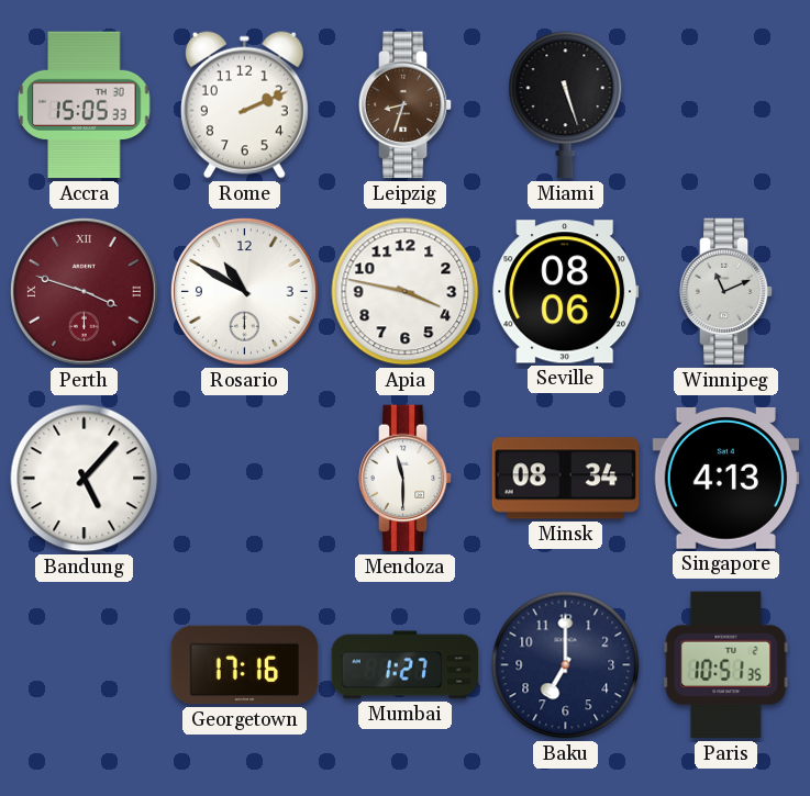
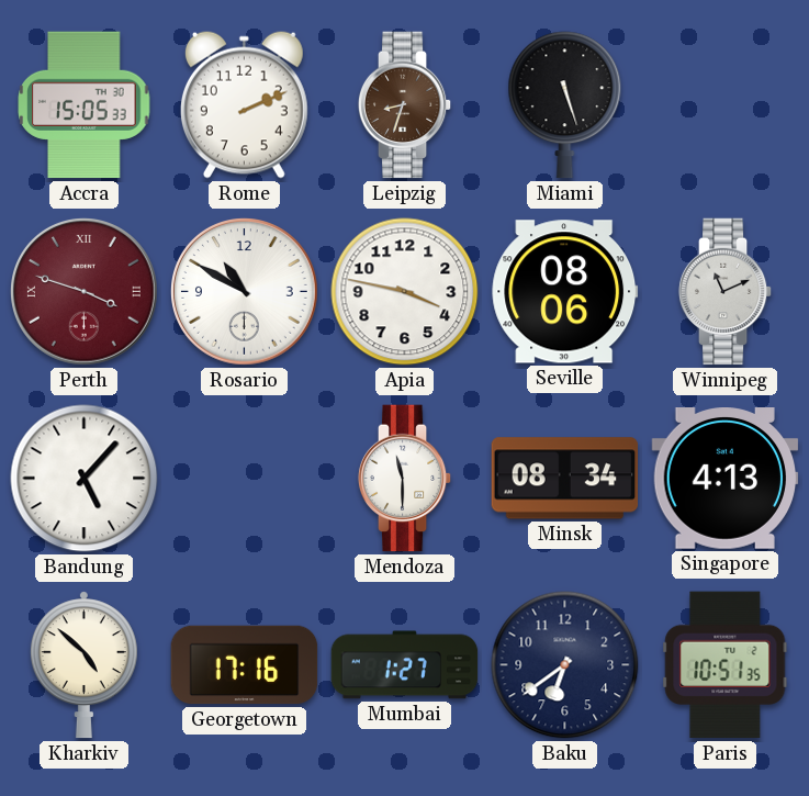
Kharkiv: none -> 4:52 (83, 665)
Baku: 7:00 -> 6:39 (565, 665)
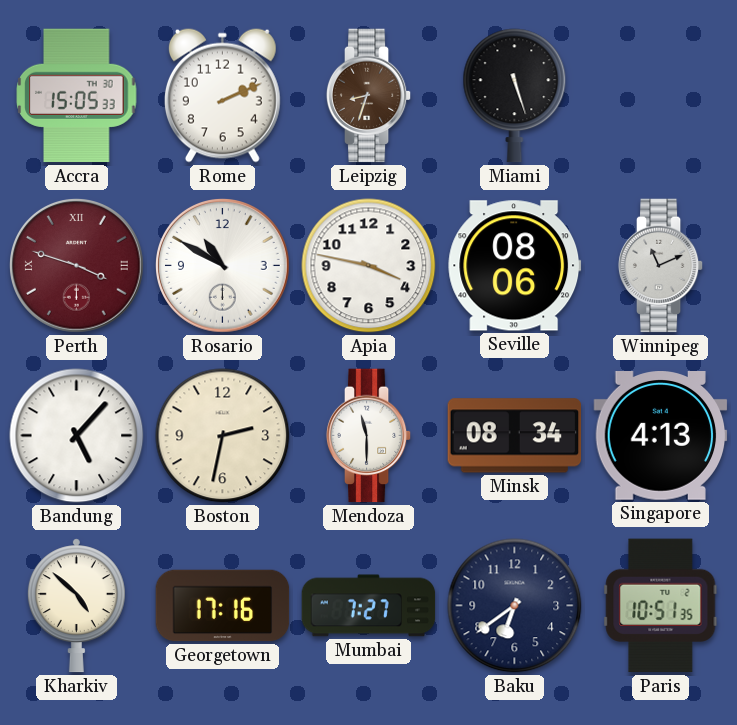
Boston: none -> 2:32 (223, 436)
Mumbai: 1:27 -> 7:27 (369, 606)
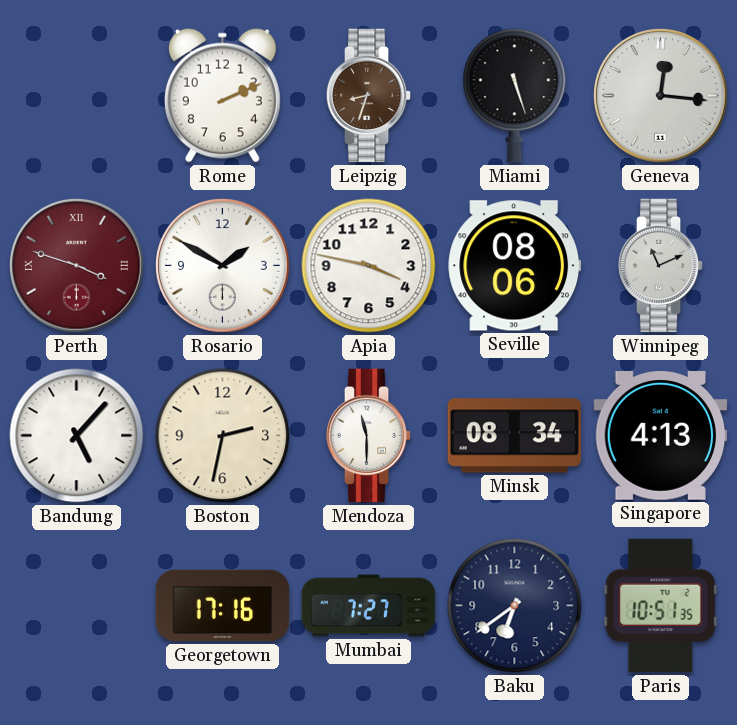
Accra: 15:05 -> none (77, 96)
Geneva: none -> 12:16 (661, 96)
Rosario: 10:50 -> 1:50 (223, 266)
Kharkiv: 4:52 -> none (76, 606)
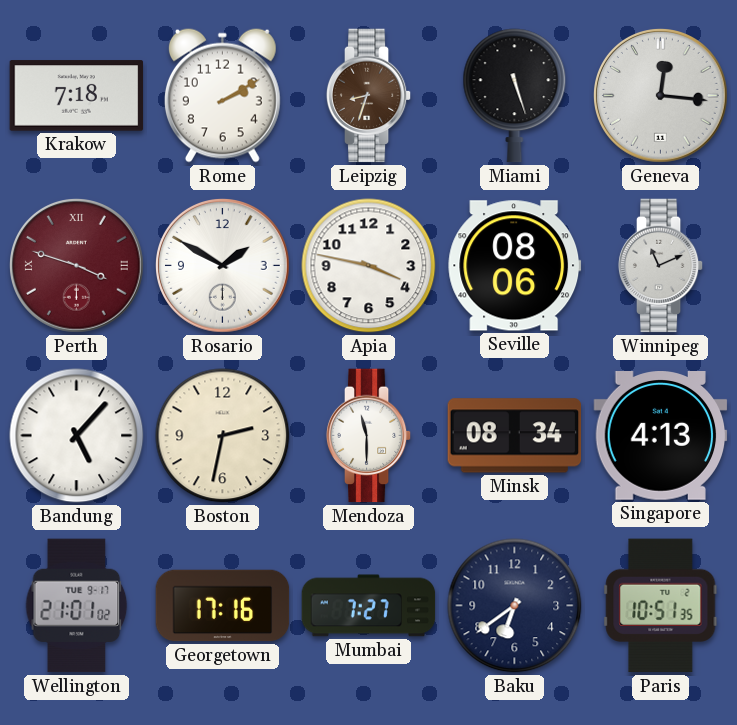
Krakow: none -> 7:18 (77, 96)
Rome: 2:11 -> 2:10 (222, 95)
Wellington: none -> 21:01 (77, 606)
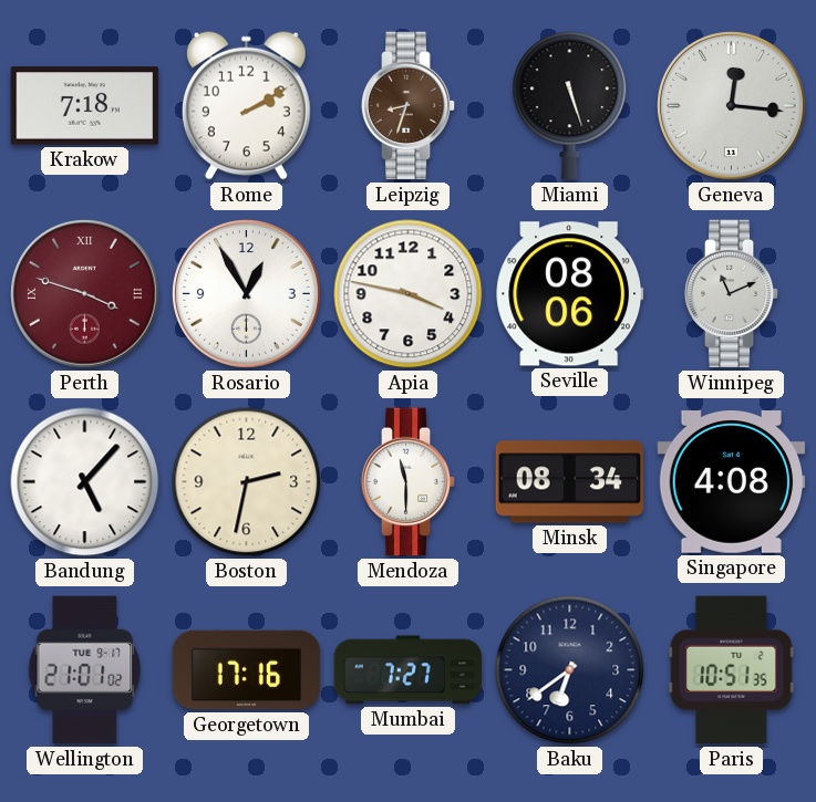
Rosario: 1:50 -> 12:55 (247, 294)
Singapore: 4:13 -> 4:08 (732, 482)
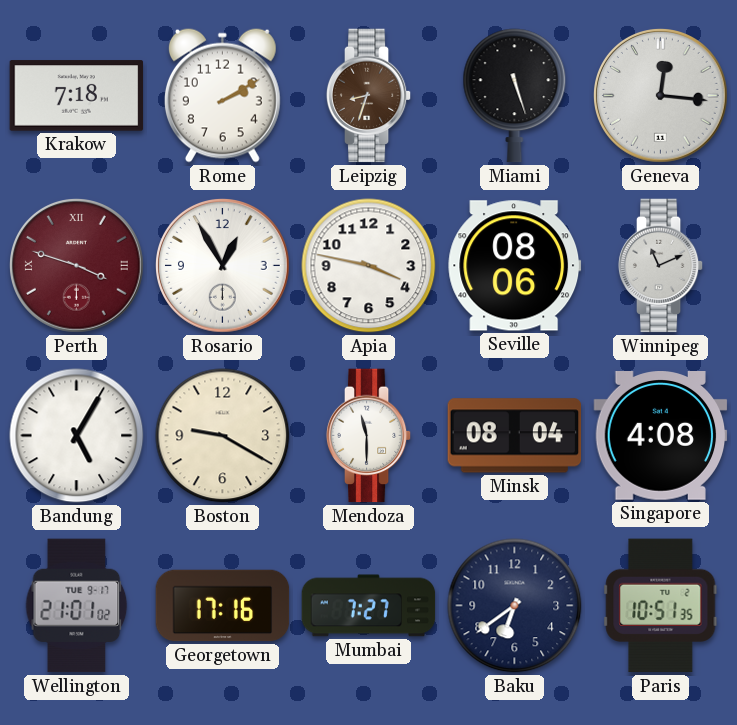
Bandung: 5:07 -> 5:05 (77, 436)
Boston: 2:32 -> 9:20 (223, 436)
Minsk: 08:34 -> 08:04 (515, 436)
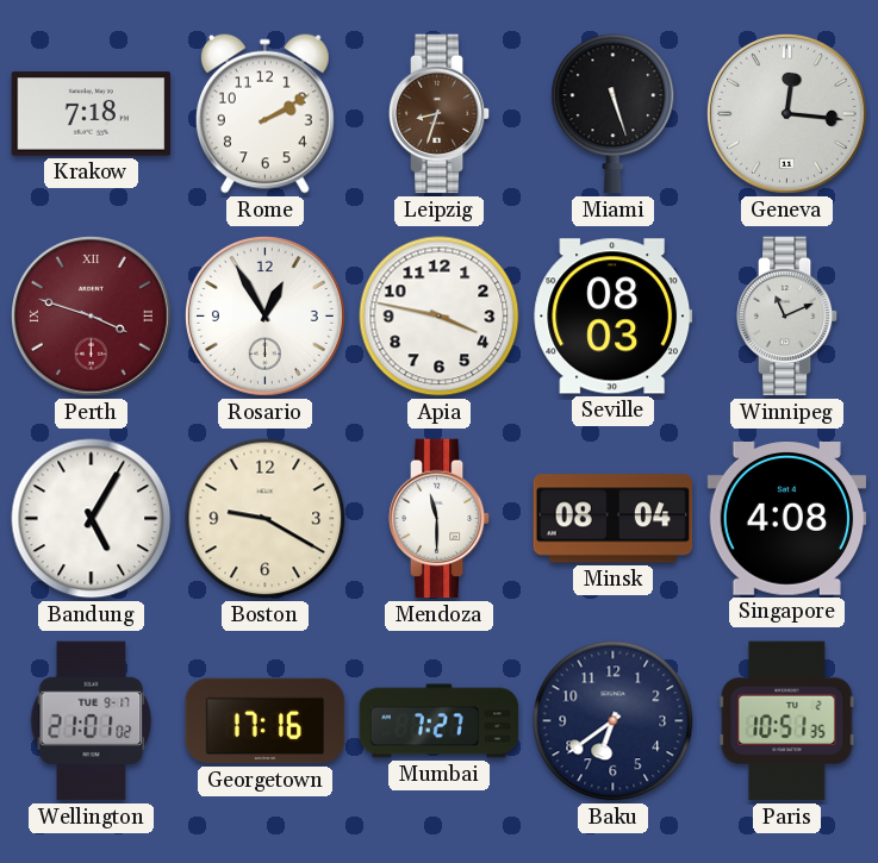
Seville: 08:06 -> 08:03 (614, 317)
